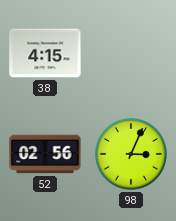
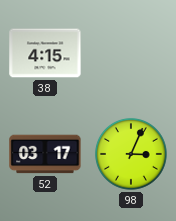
52: 02:56 -> 03:17 (45, 154)
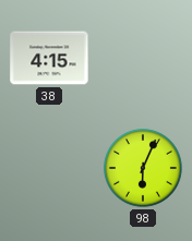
52: 03:17 -> none (45, 154)
98: 3:04 -> 6:04 (143, 168)
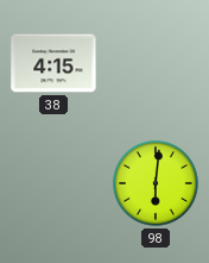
98: 6:04 -> 6:01 (156, 183)
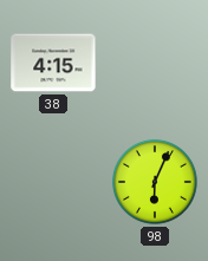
98: 6:01 -> 6:04 (155, 182)
